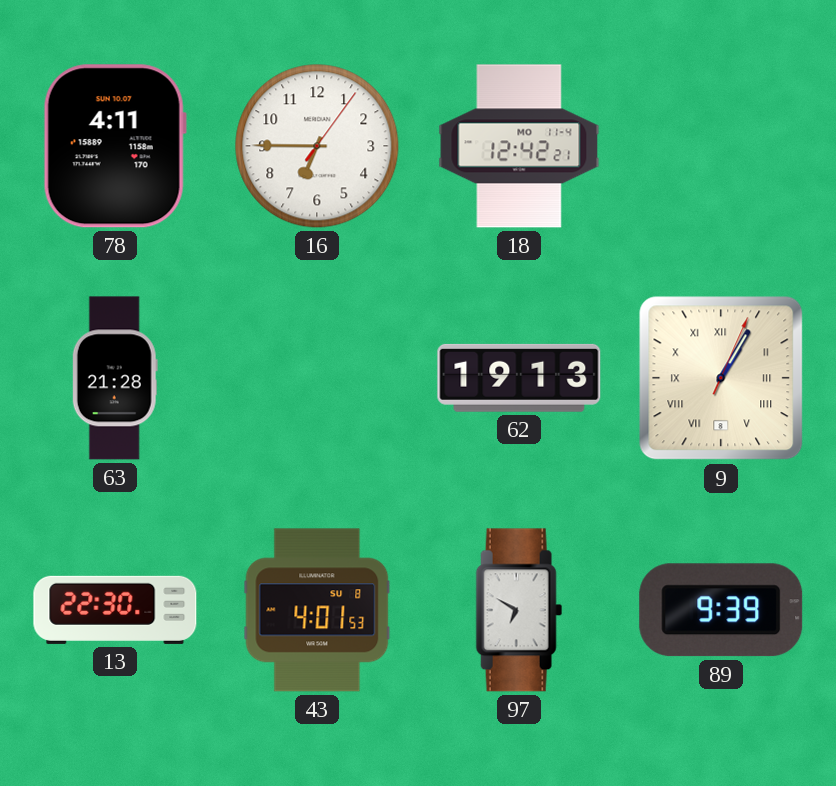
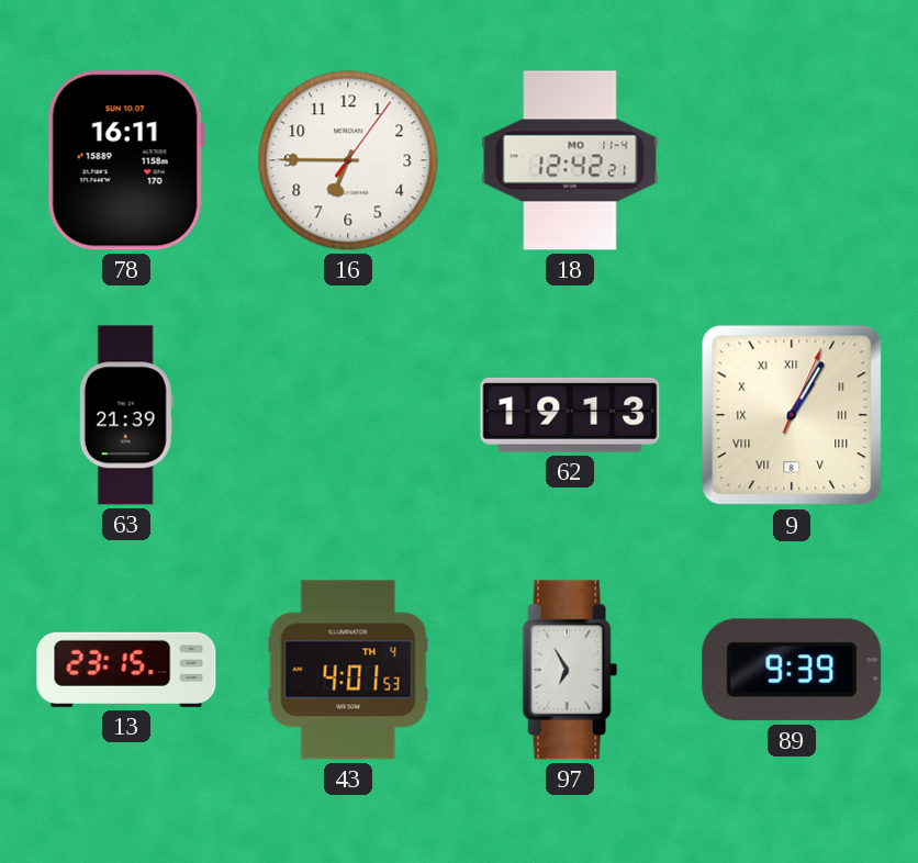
78: 4:11 -> 16:11 (126, 160)
63: 21:28 -> 21:39 (126, 415)
13: 22:30 -> 23:15 (126, 670)
43 date: SU 8 -> TH 4 (348, 670)
97: 6:50 -> 6:55 (570, 670)
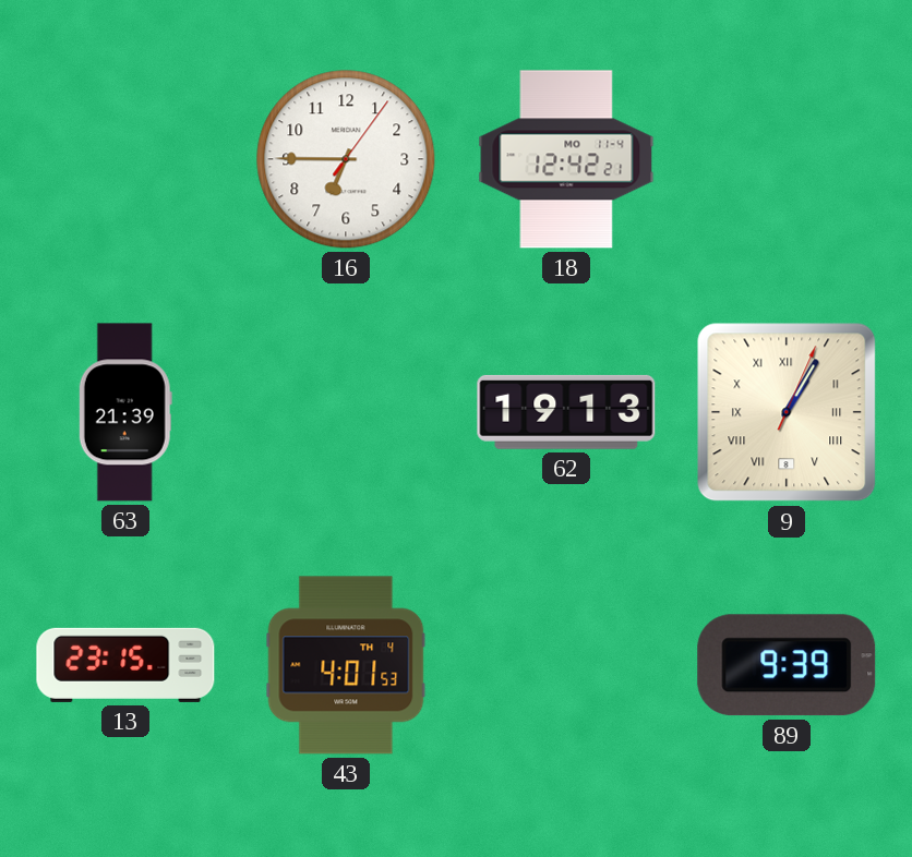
78: 16:11 -> none (126, 160)
97: 6:55 -> none (570, 670)
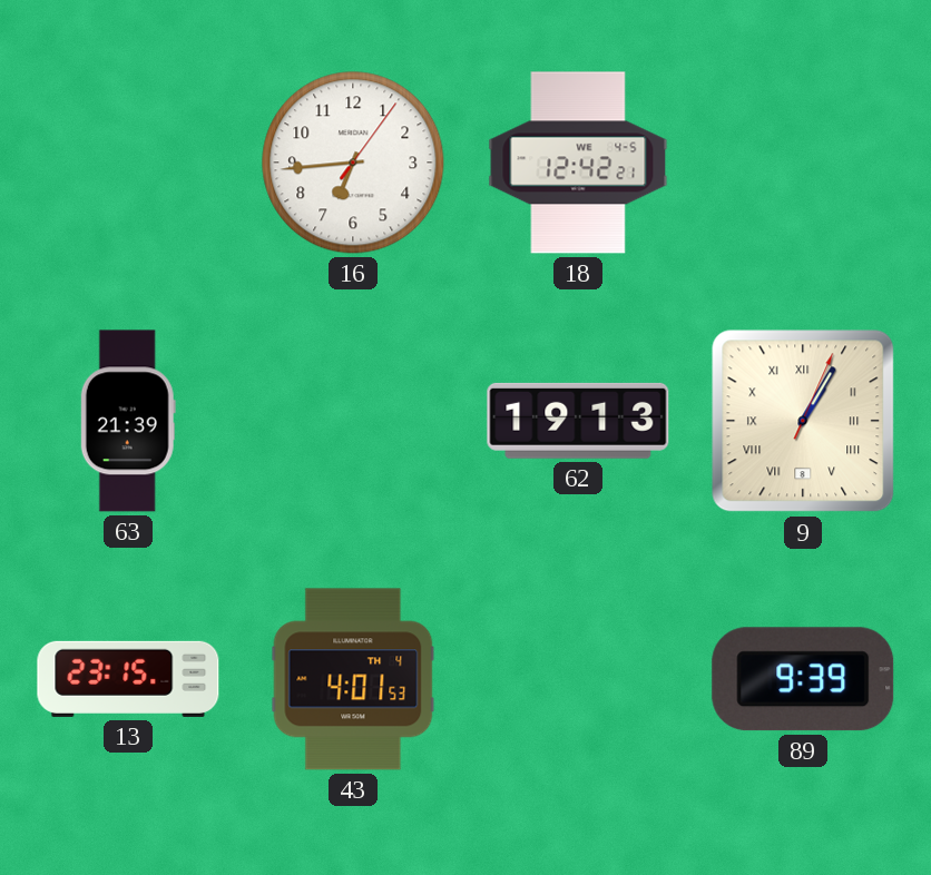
16: 6:45 -> 6:44 (353, 163)
18 date: MO 11-4 -> WE 4-5 (578, 163)
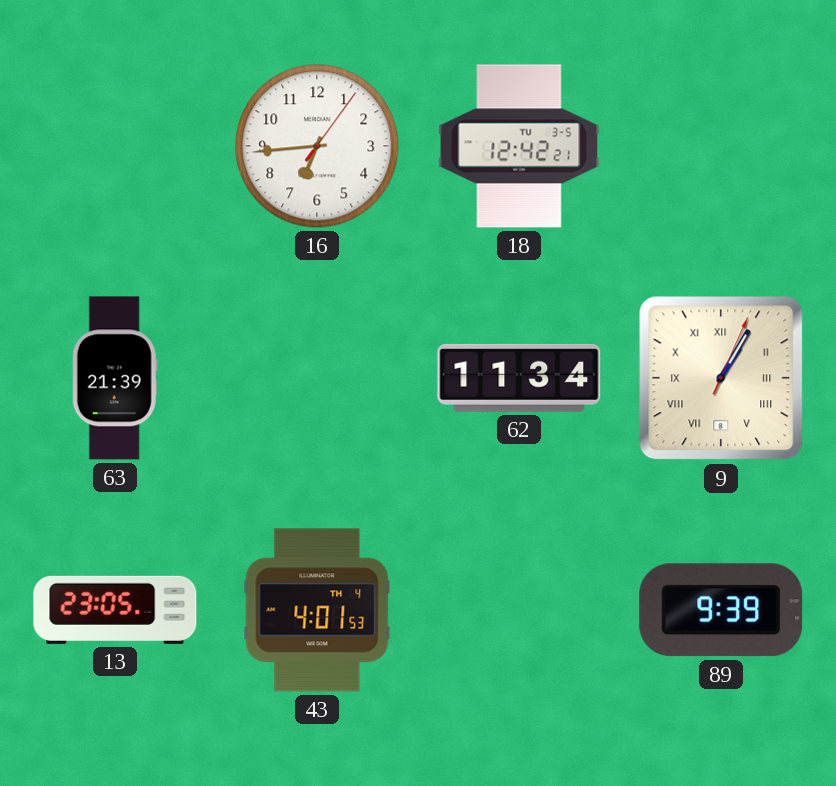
18 date: WE 4-5 -> TU 3-5 (519, 146)
62: 19:13 -> 11:34 (519, 378)
13: 23:15 -> 23:05 (115, 610)
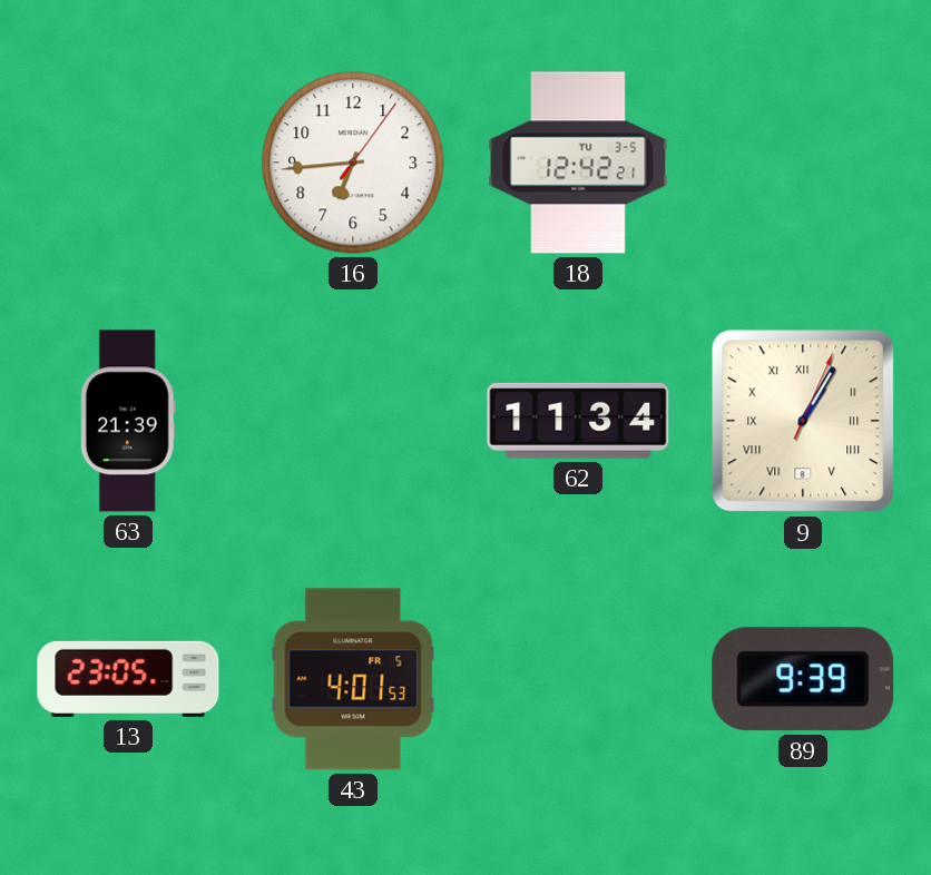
43 date: TH 4 -> FR 5 (353, 679)
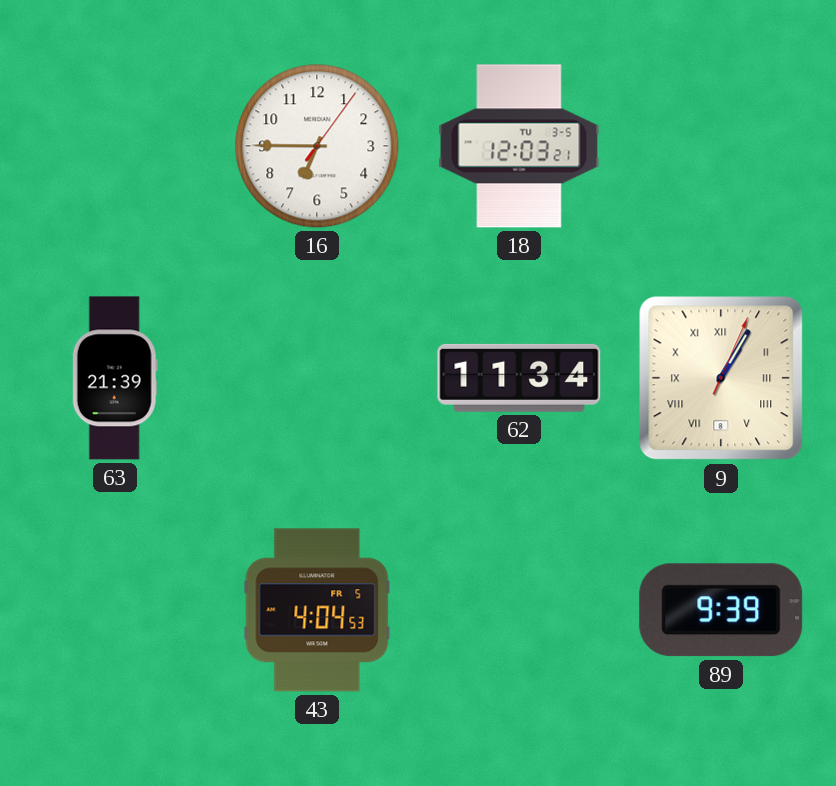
16: 6:44 -> 6:45 (317, 146)
18: 12:42 -> 12:03 (519, 146)
13: 23:05 -> none (128, 679)
43: 4:01 -> 4:04 (317, 610)
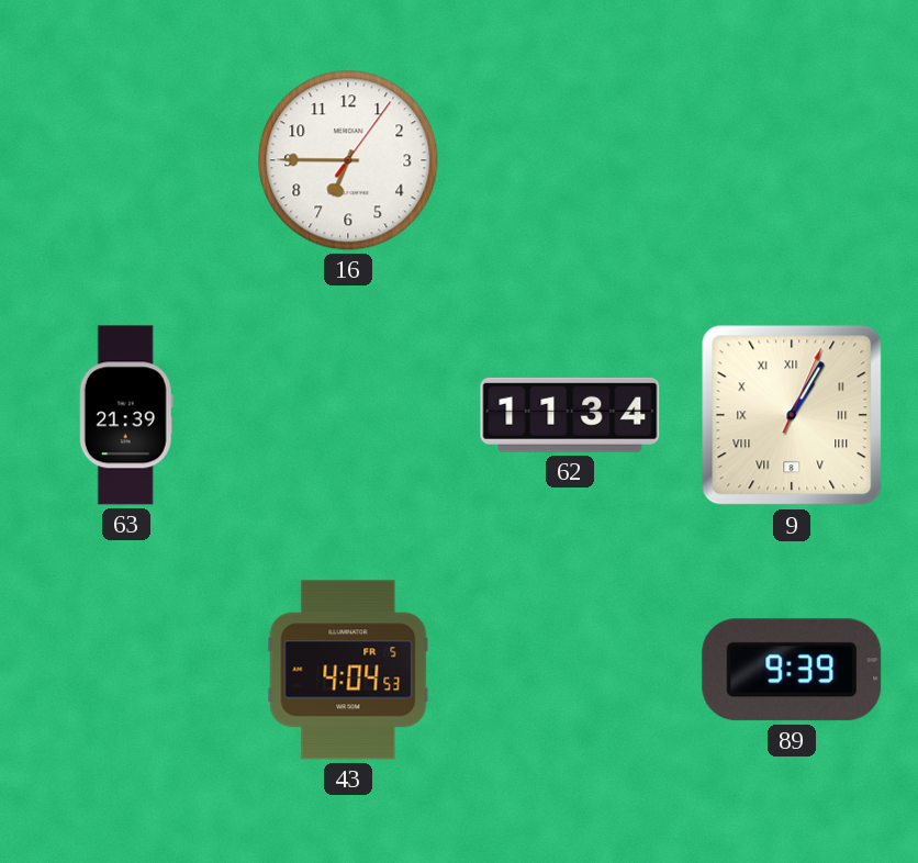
18: 12:03 -> none (519, 146)
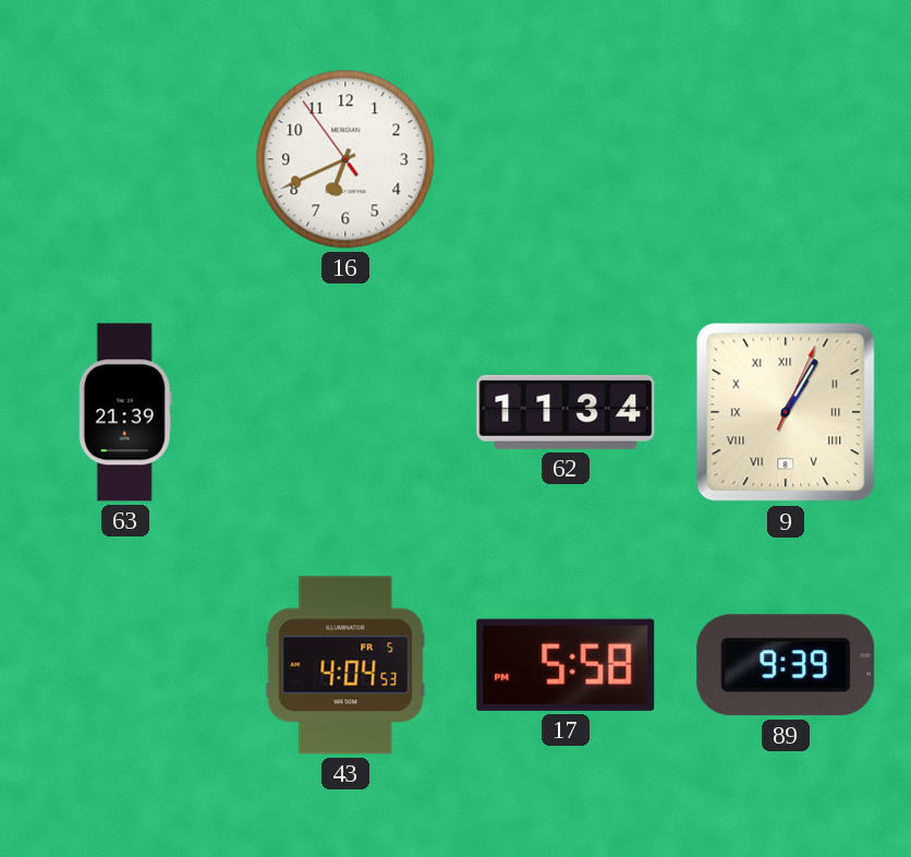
16: 6:45 -> 6:40 (345, 159)
17: none -> 5:58 (566, 665)
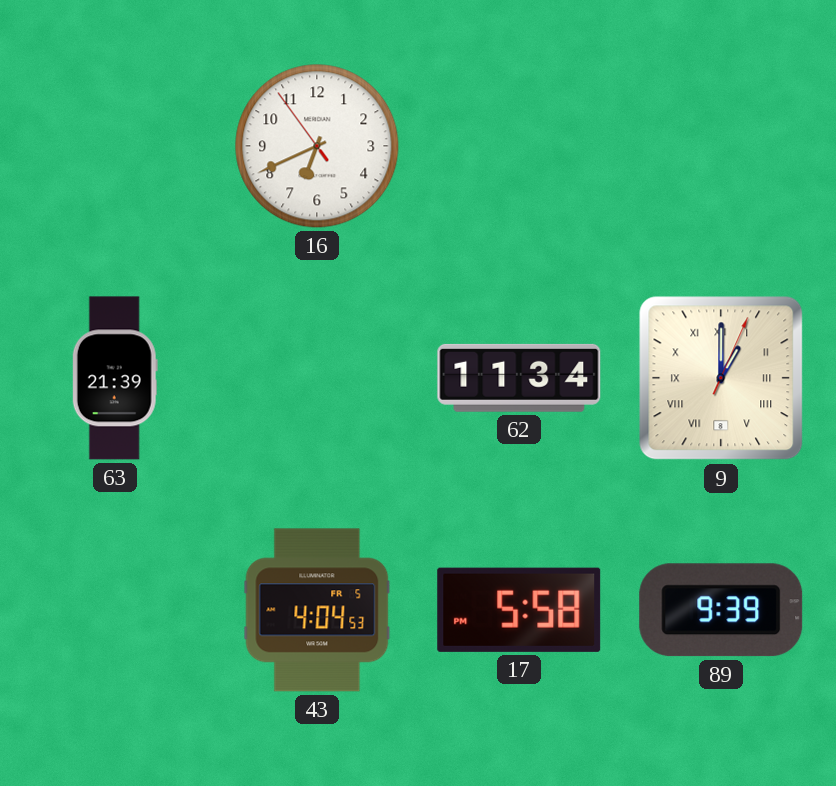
9: 1:05 -> 1:00 (721, 378)
